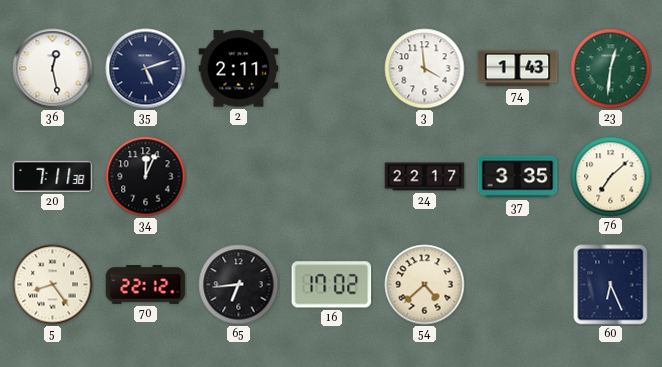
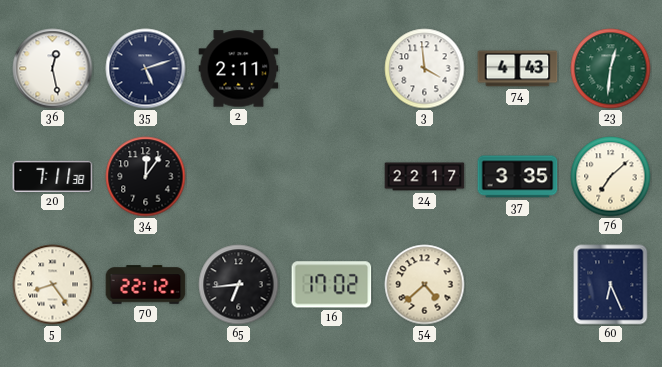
74: 1:43 -> 4:43 (518, 69)
34: 12:04 -> 12:06 (146, 177)
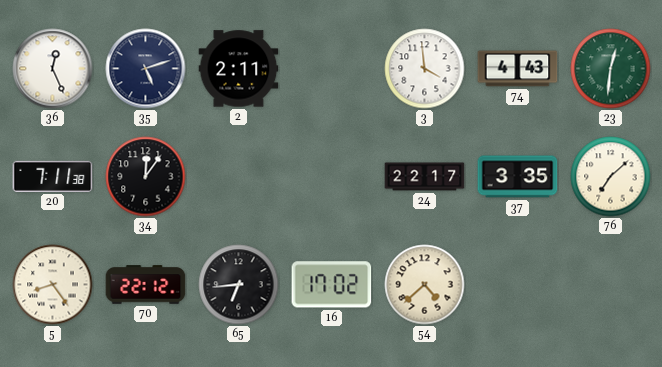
36: 12:28 -> 12:26 (53, 69)
60: 6:26 -> none (611, 285)
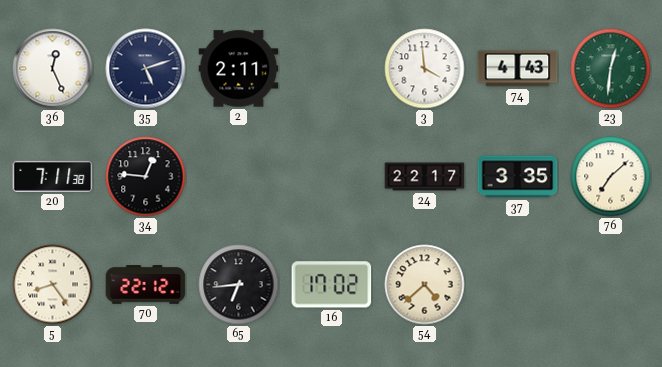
34: 12:06 -> 12:46 (146, 177)
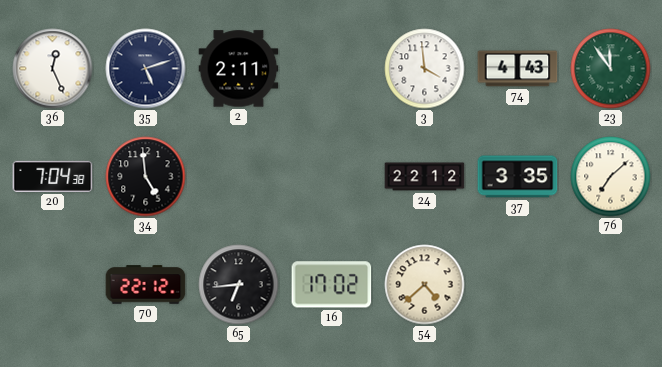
23: 12:31 -> 11:54 (611, 69)
20: 7:11 -> 7:04 (53, 176)
34: 12:46 -> 4:59 (146, 177)
24: 22:17 -> 22:12 (425, 177)
5: 8:24 -> none (53, 285)
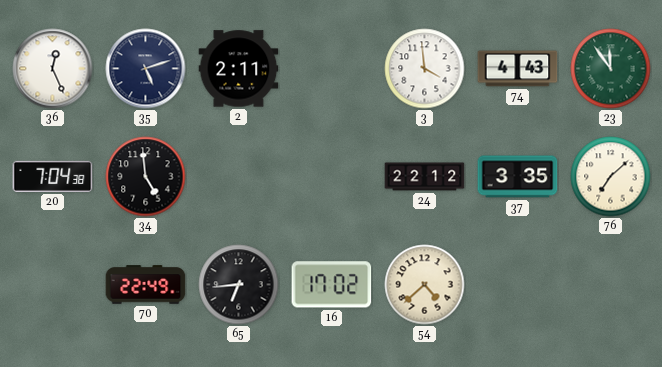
70: 22:12 -> 22:49 (146, 285)
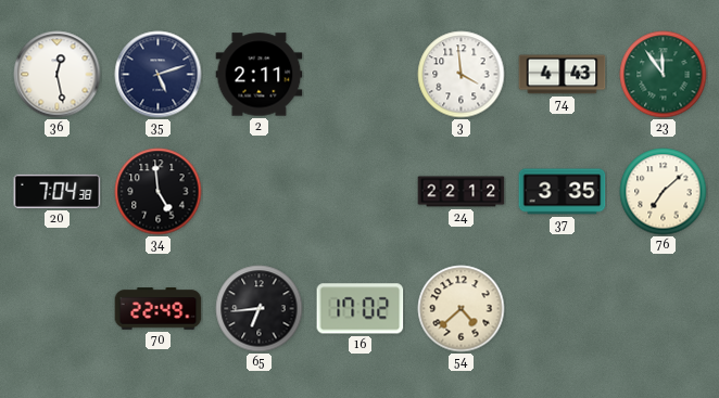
36: 12:26 -> 12:28 (58, 75)
